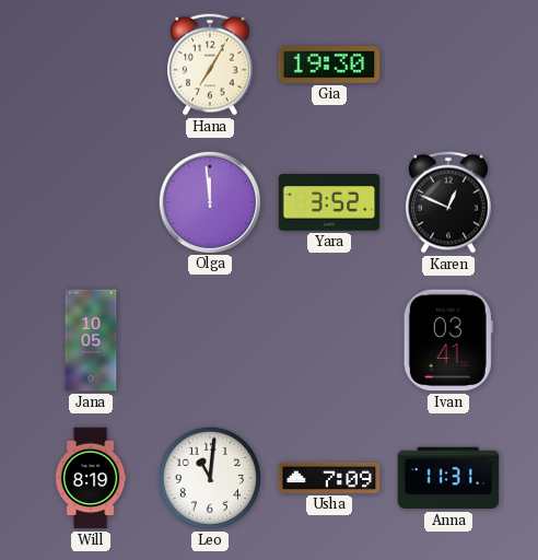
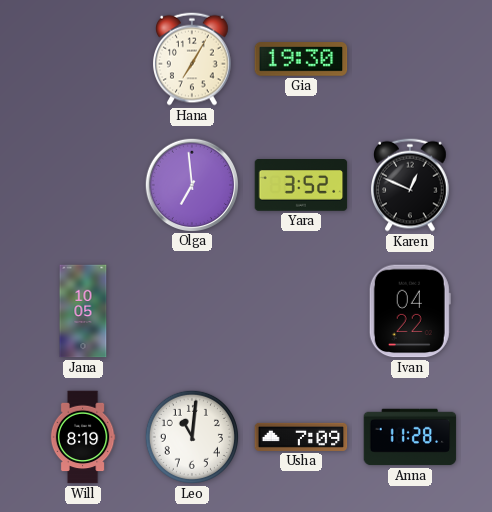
Olga: 11:59 -> 6:59 (191, 184)
Ivan: 03:41 -> 04:22 (410, 311)
Anna: 11:31 -> 11:28 (410, 437)
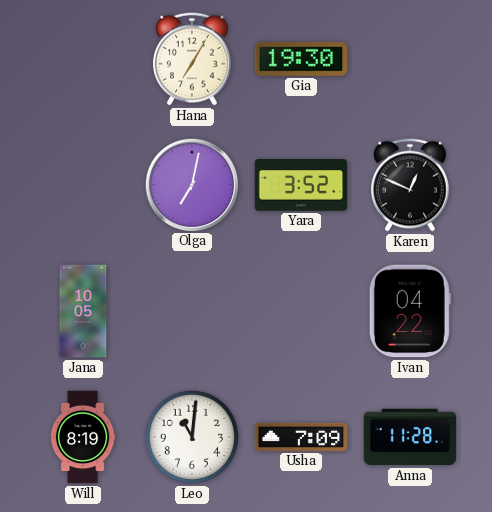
Olga: 6:59 -> 7:02 (191, 184)
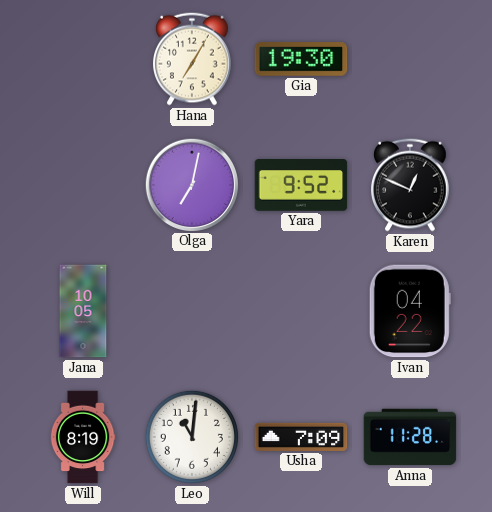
Yara: 3:52 -> 9:52 (301, 186)
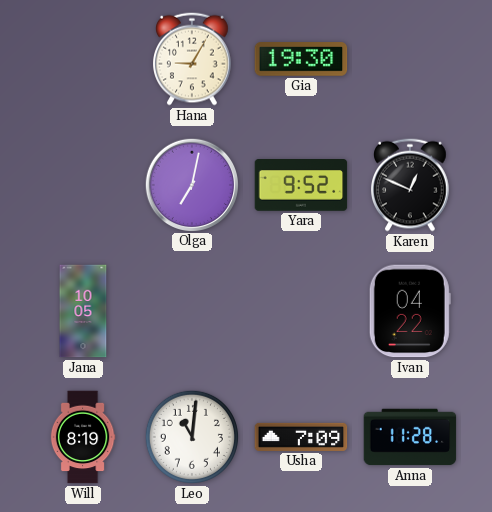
Hana: 7:05 -> 9:05 (193, 59)
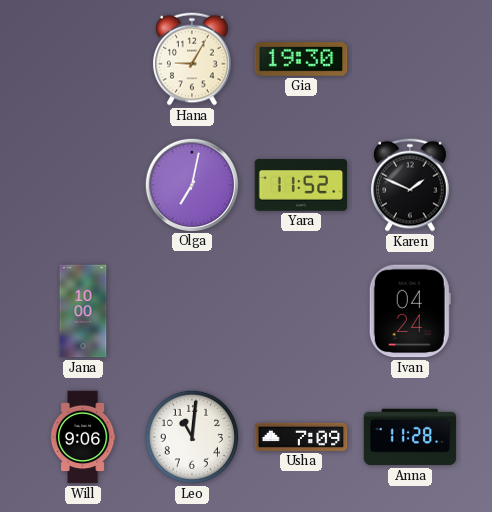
Yara: 9:52 -> 11:52 (301, 186)
Karen: 12:49 -> 1:49 (411, 185)
Jana: 10:05 -> 10:00 (83, 311)
Ivan: 04:22 -> 04:24 (410, 311)
Will: 8:19 -> 9:06 (83, 437)
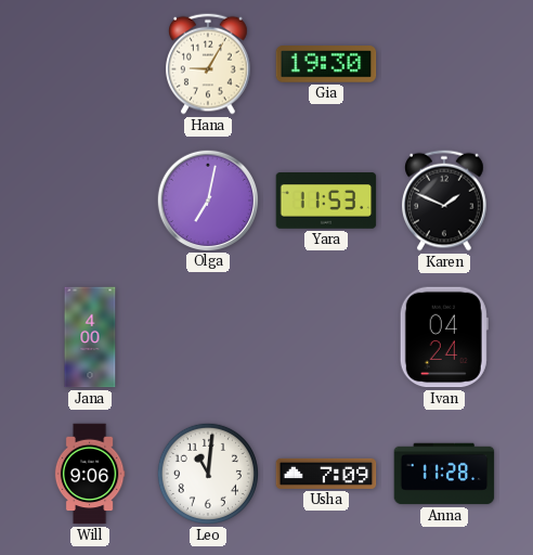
Yara: 11:52 -> 11:53 (326, 202)
Jana: 10:00 -> 4:00 (90, 337)
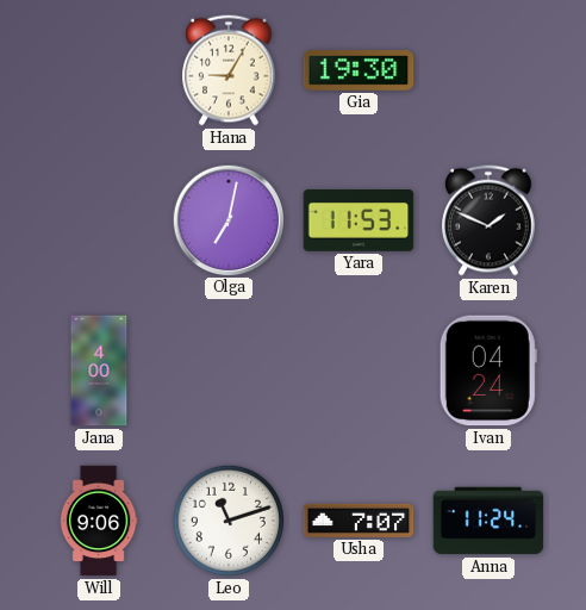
Leo: 11:01 -> 11:12 (229, 521)
Usha: 7:09 -> 7:07 (359, 521)
Anna: 11:28 -> 11:24 (488, 521)
